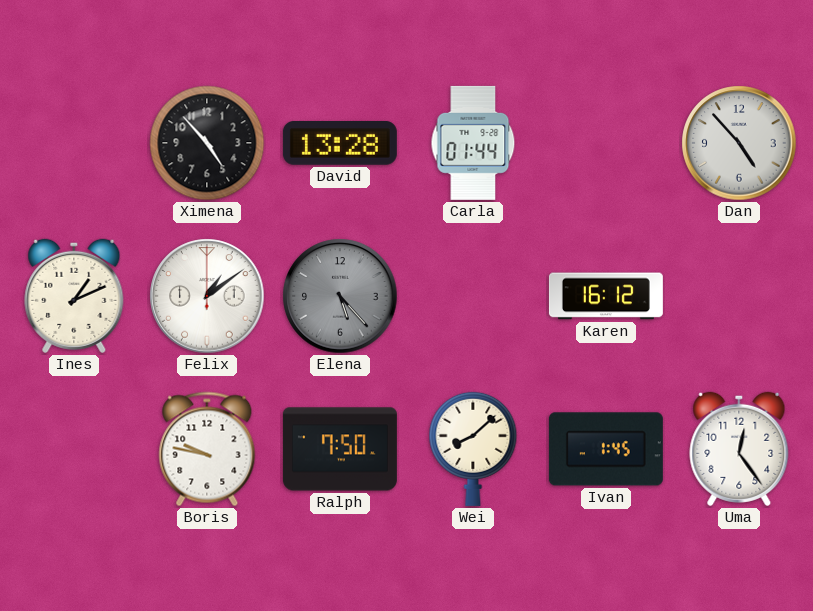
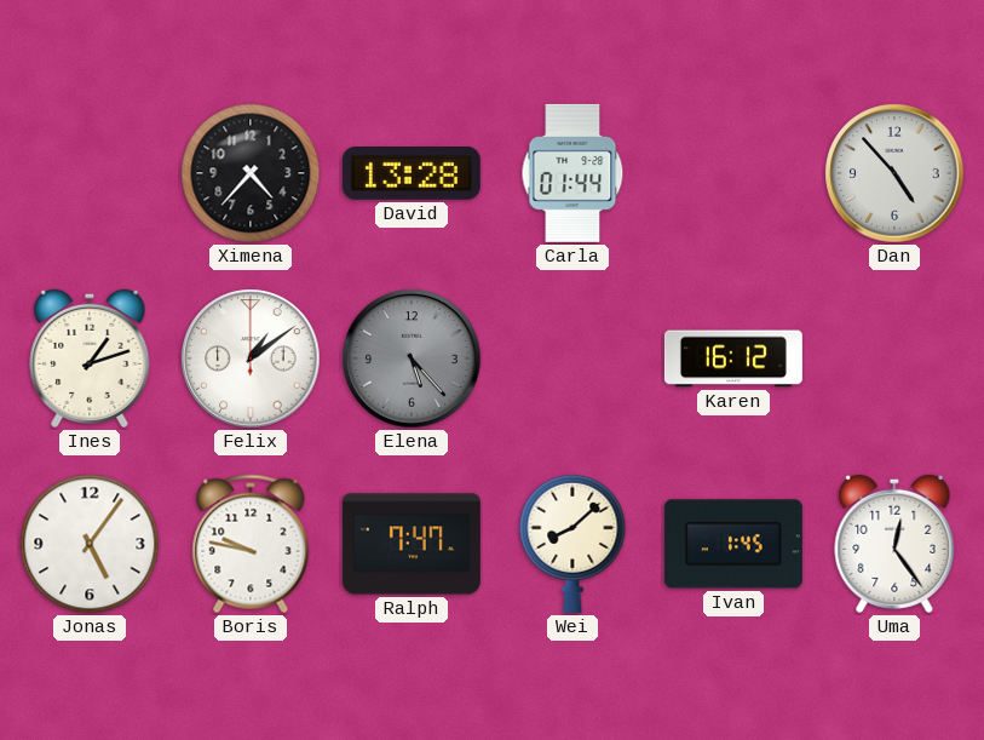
Ximena: 4:53 -> 4:37 (251, 173)
Ines: 1:11 -> 1:12 (90, 358)
Jonas: none -> 5:06 (90, 544)
Ralph: 7:50 -> 7:47 (412, 544)
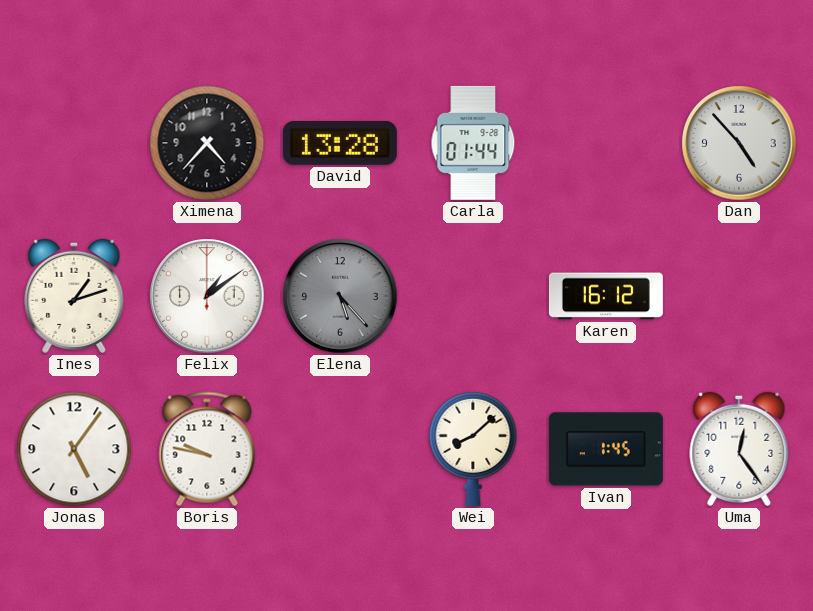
Ralph: 7:47 -> none (412, 544)
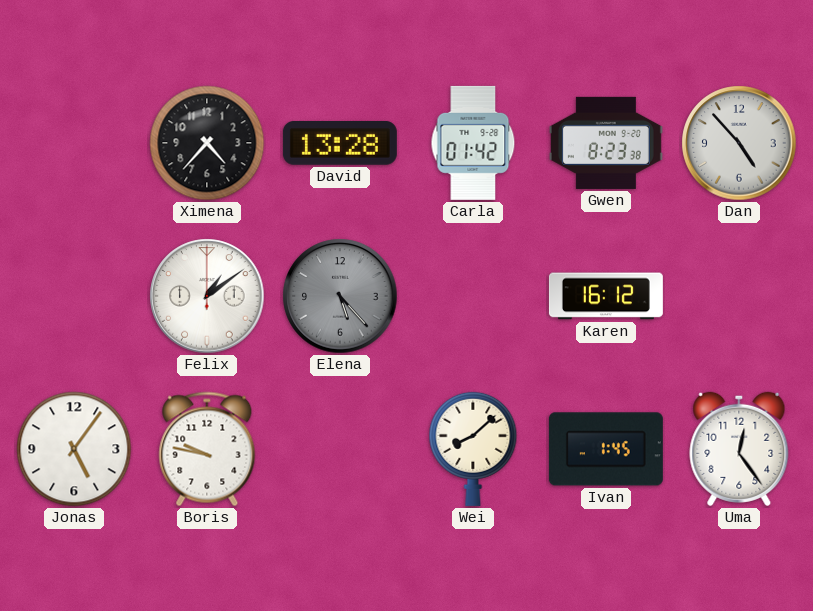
Carla: 01:44 -> 01:42 (473, 143)
Gwen: none -> 8:23 (606, 143)
Ines: 1:12 -> none (74, 296)
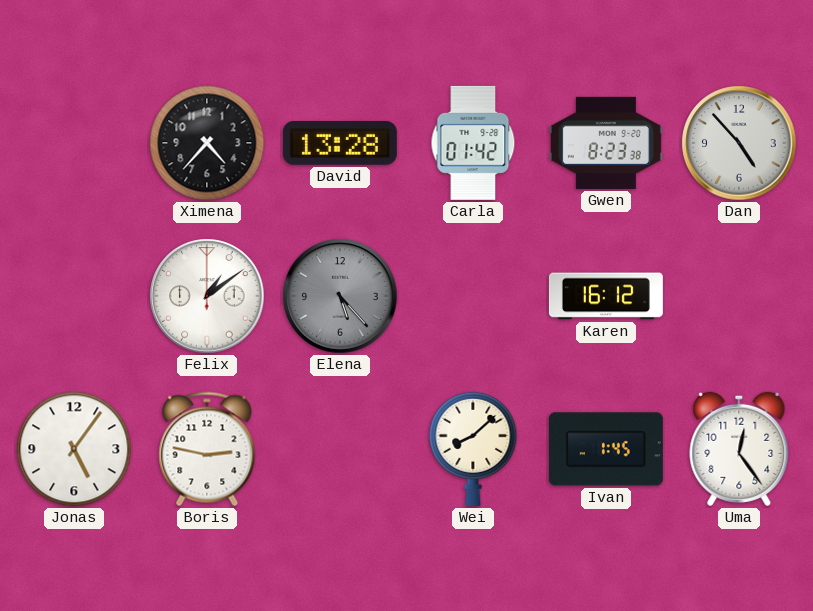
Boris: 9:47 -> 2:47 (207, 449)
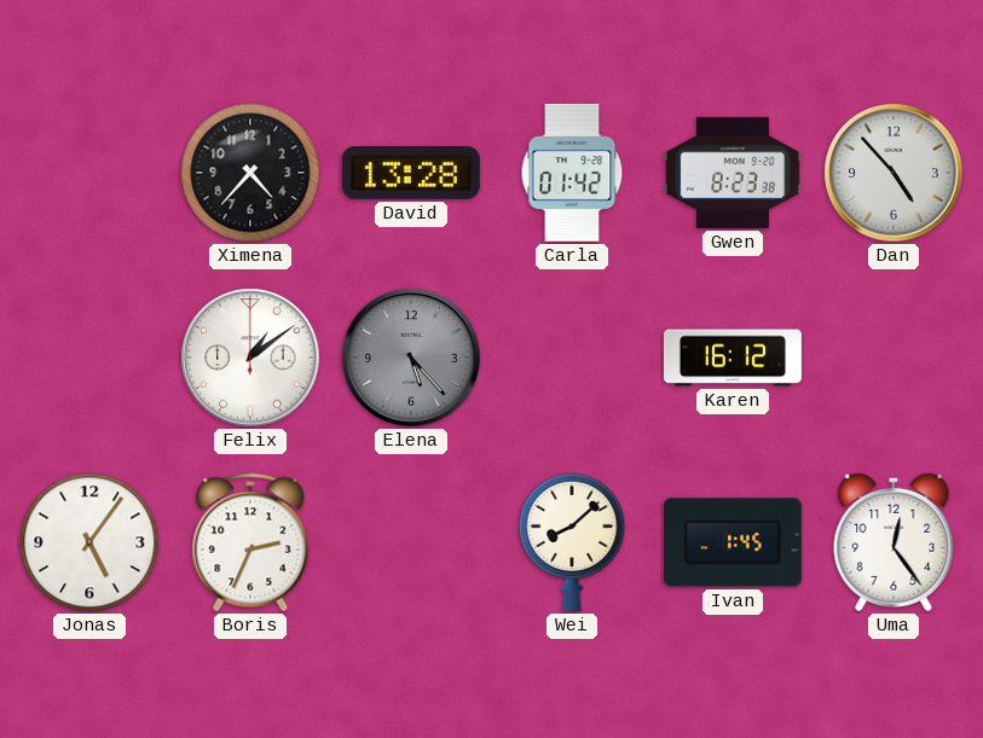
Boris: 2:47 -> 2:34 (250, 542)
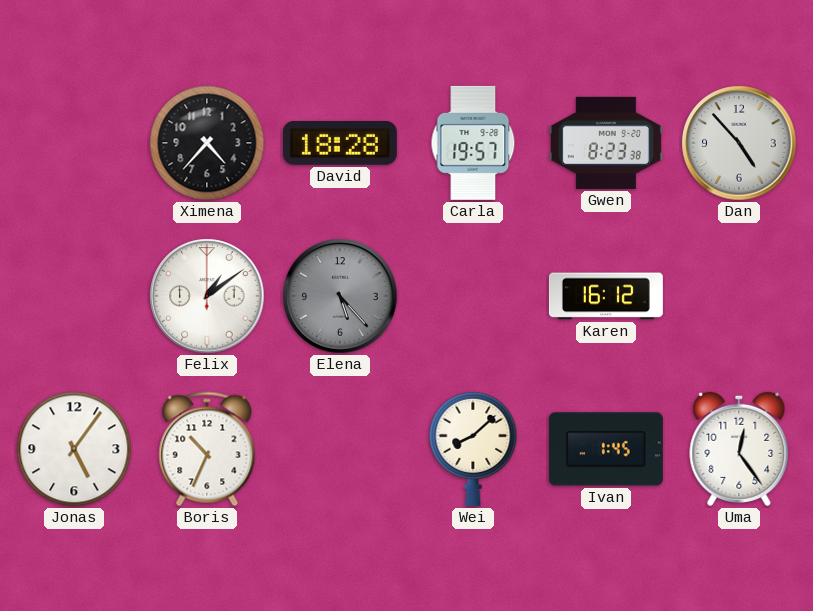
David: 13:28 -> 18:28 (340, 143)
Carla: 01:42 -> 19:57 (473, 143)
Boris: 2:34 -> 10:34 (207, 449)
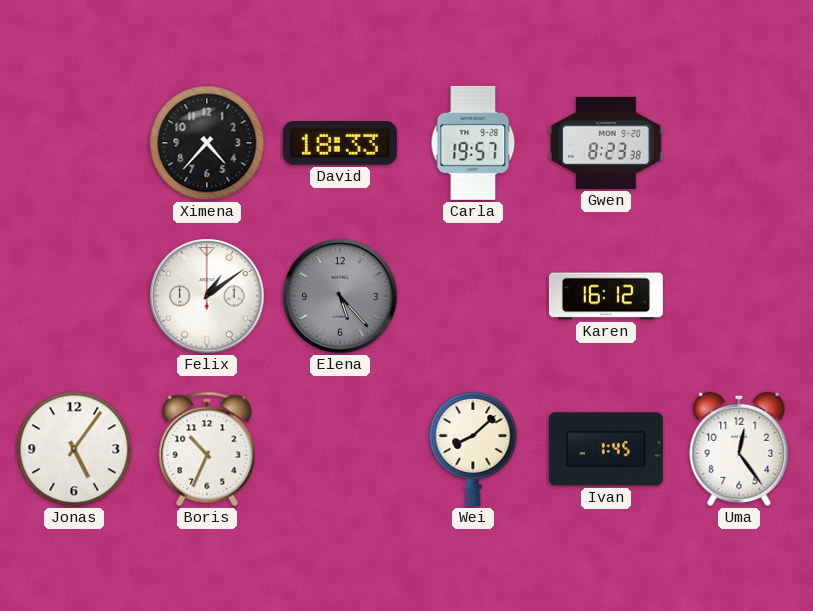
David: 18:28 -> 18:33 (340, 143)
Dan: 4:53 -> none (739, 143)
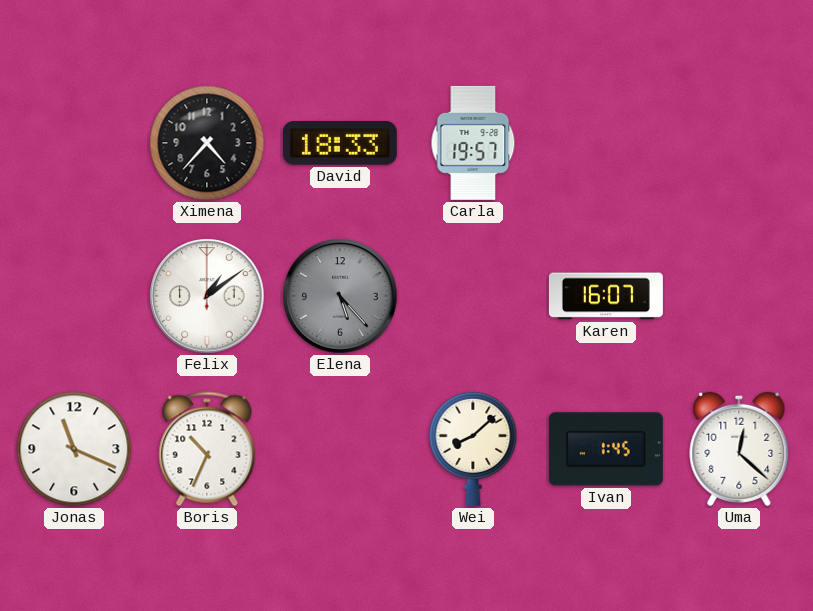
Gwen: 8:23 -> none (606, 143)
Karen: 16:12 -> 16:07 (606, 296)
Jonas: 5:06 -> 11:19 (74, 449)
Uma: 12:24 -> 12:22 (739, 449)
